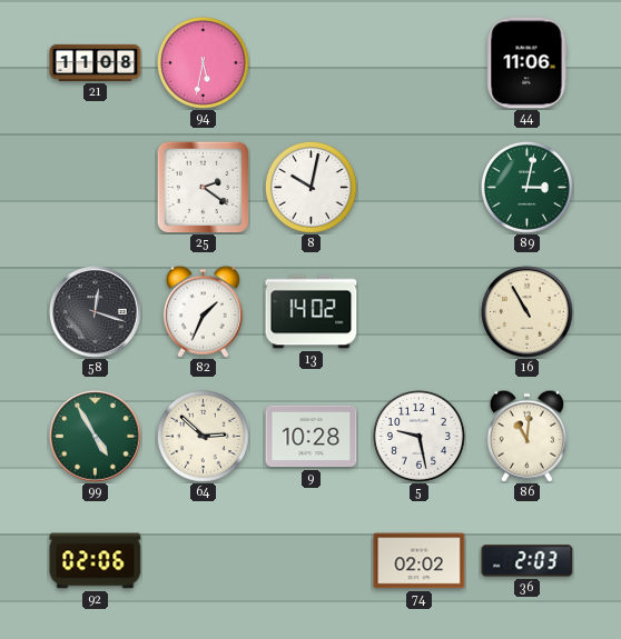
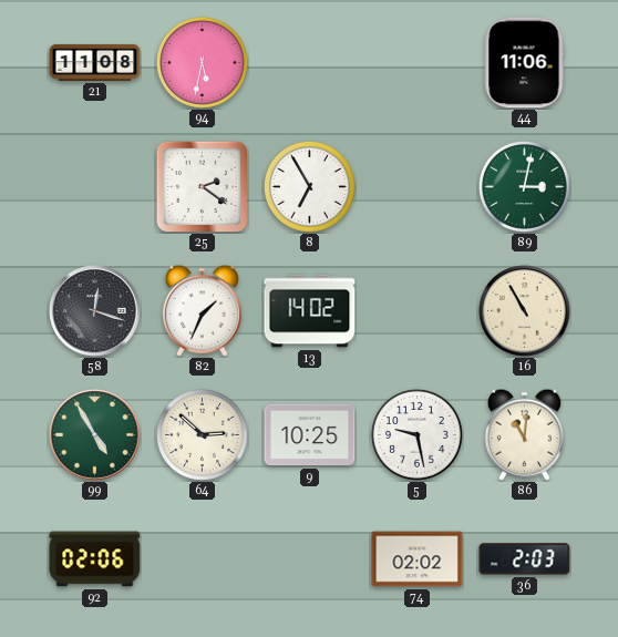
8: 10:02 -> 6:55 (309, 186)
9: 10:28 -> 10:25 (310, 435)
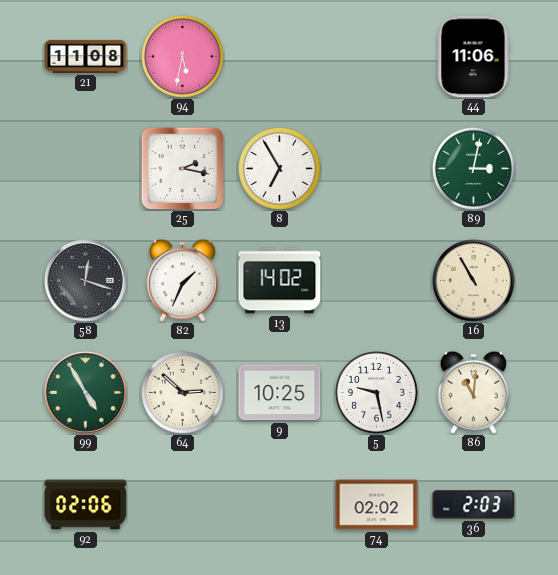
25: 2:21 -> 2:17 (182, 168)
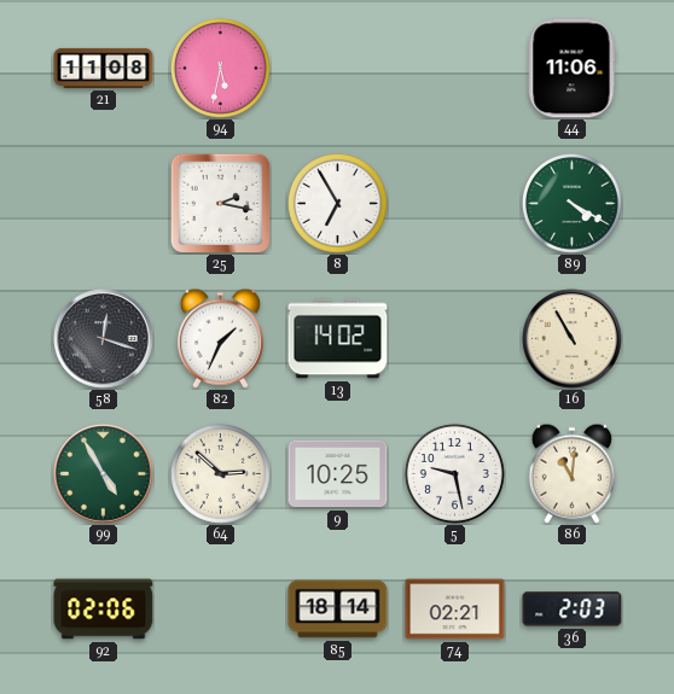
89: 3:02 -> 4:20 (571, 203)
85: none -> 18:14 (338, 610)
74: 02:02 -> 02:21 (455, 610)
